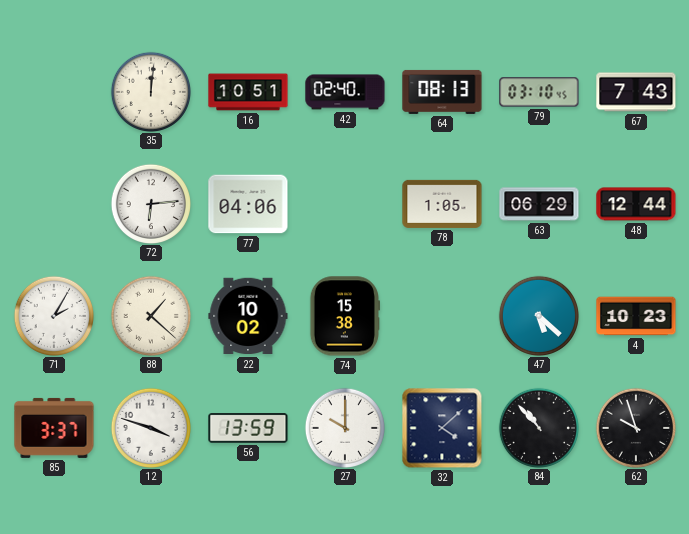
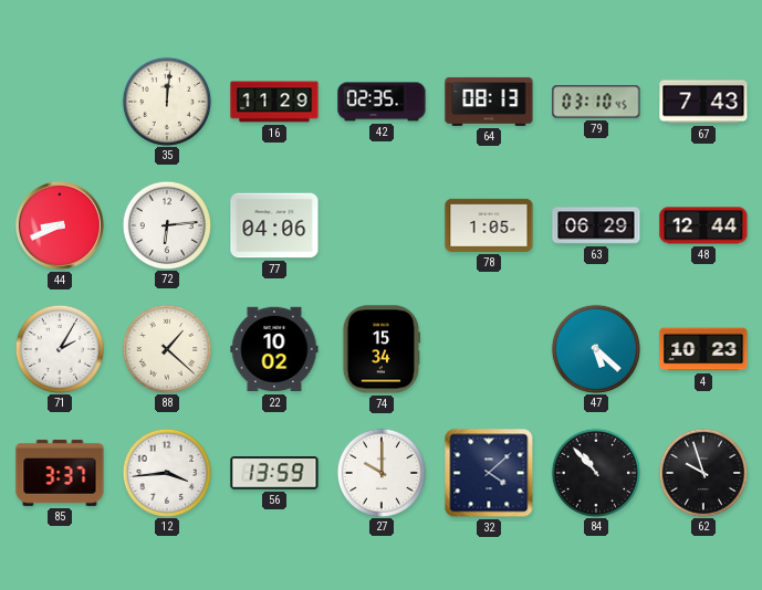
16: 10:51 -> 11:29 (274, 102)
42: 02:40 -> 02:35 (382, 102)
44: none -> 8:41 (60, 225)
74: 15:38 -> 15:34 (380, 349)
12: 3:48 -> 3:44 (166, 472)
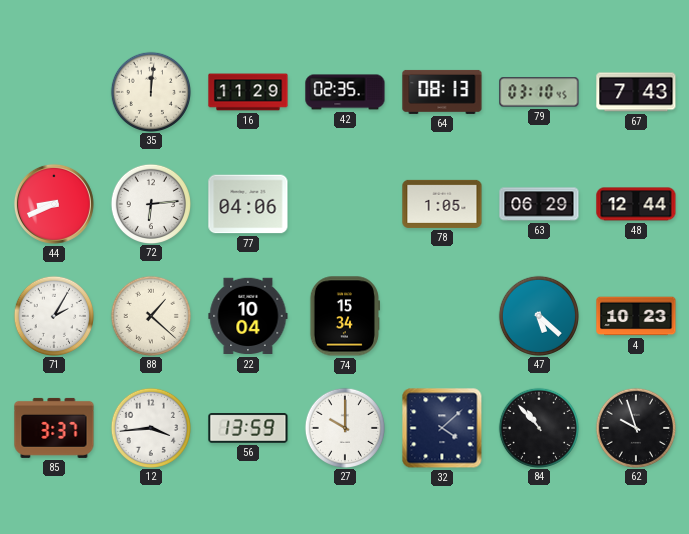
22: 10:02 -> 10:04 (248, 316)
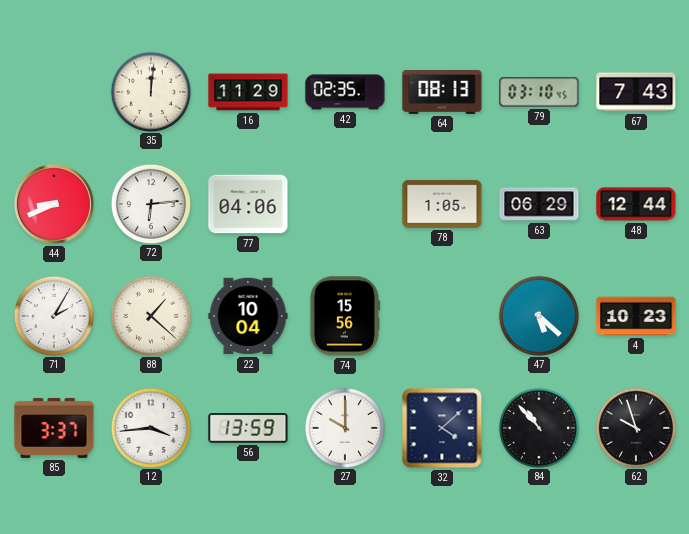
74: 15:34 -> 15:56 (344, 316)
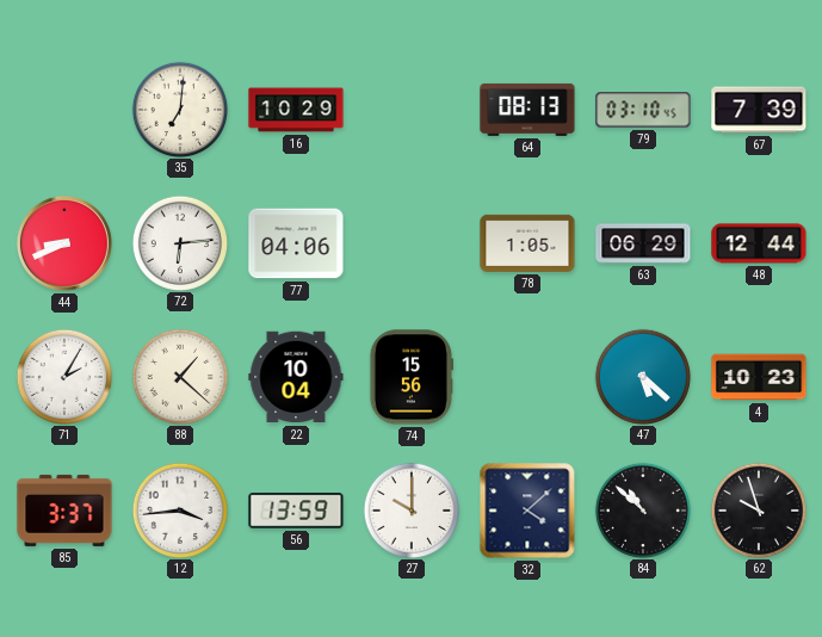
35: 12:01 -> 7:01 (179, 109)
16: 11:29 -> 10:29 (296, 110)
42: 02:35 -> none (345, 92)
67: 7:43 -> 7:39 (759, 110)
84: 10:53 -> 10:52 (642, 509)
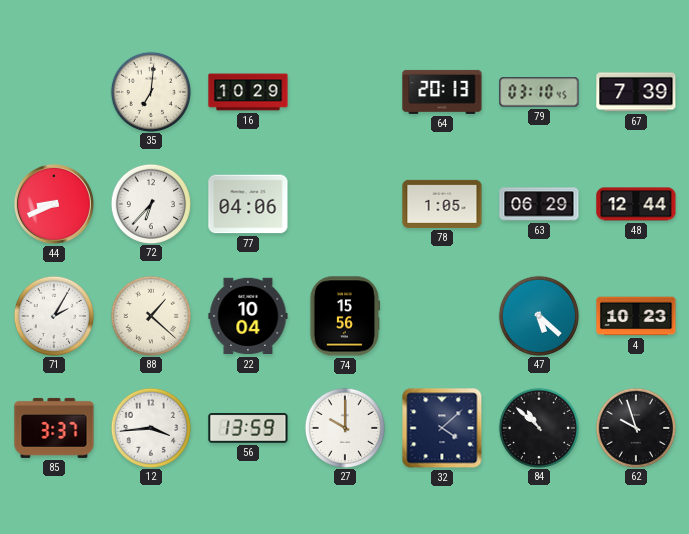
64: 08:13 -> 20:13 (442, 92)
72: 6:14 -> 6:37 (150, 203)
